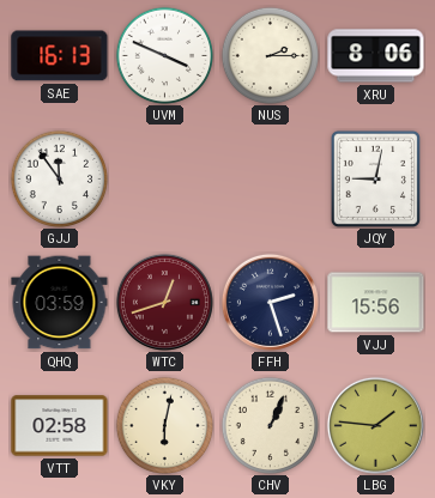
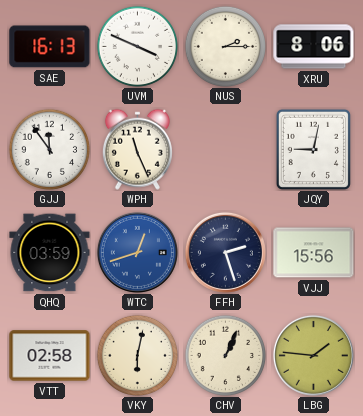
WPH: none -> 11:26 (137, 149)
WTC dial: burgundy -> blue (137, 252)
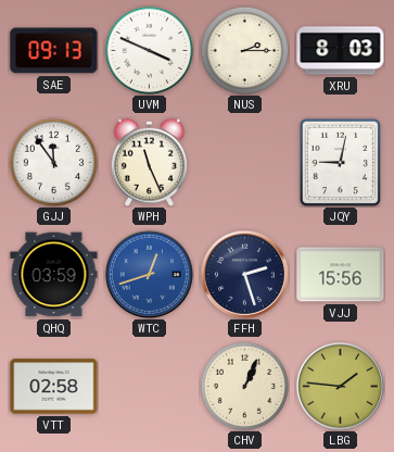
SAE: 16:13 -> 09:13 (54, 51)
XRU: 8:06 -> 8:03 (341, 51)
VKY: 6:02 -> none (137, 355)
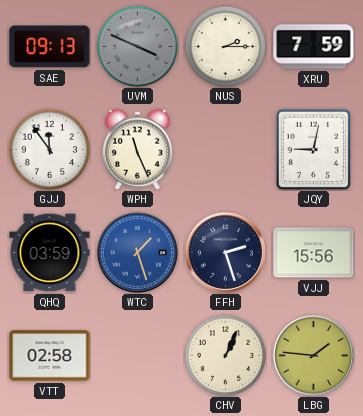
UVM dial: white -> grey (137, 46)
XRU: 8:03 -> 7:59 (314, 47)
WTC: 12:42 -> 1:27 (137, 252)
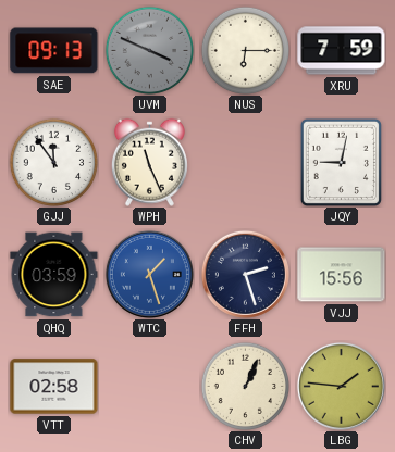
NUS: 2:15 -> 6:15 (245, 50)
